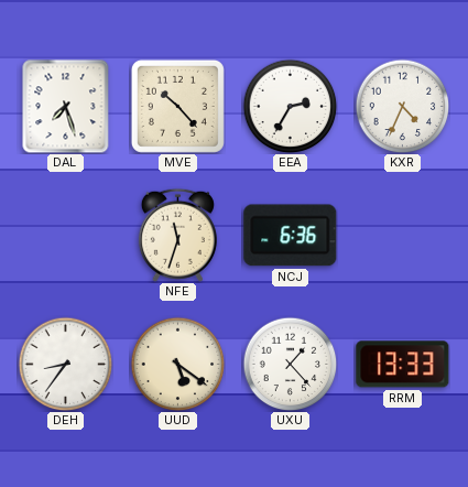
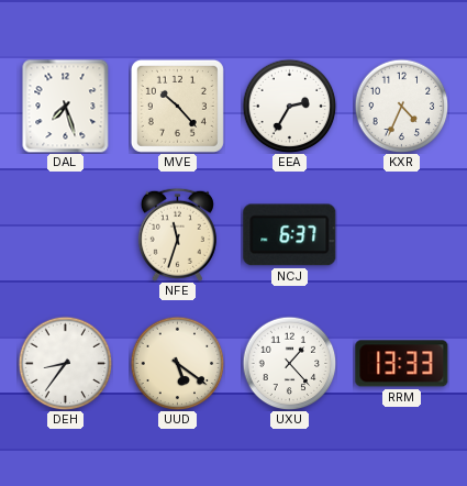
NCJ: 6:36 -> 6:37 (290, 235)
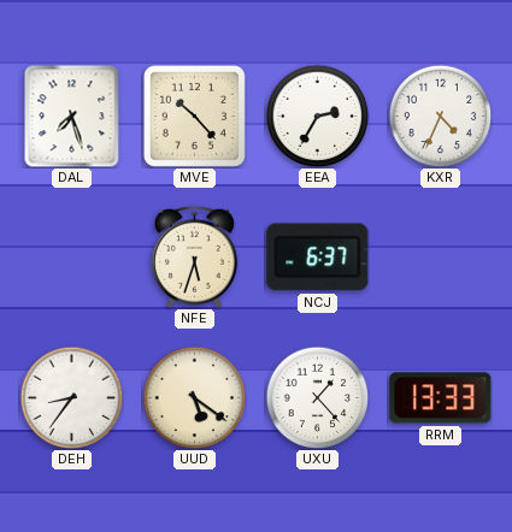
NFE: 11:33 -> 5:33 (194, 256)
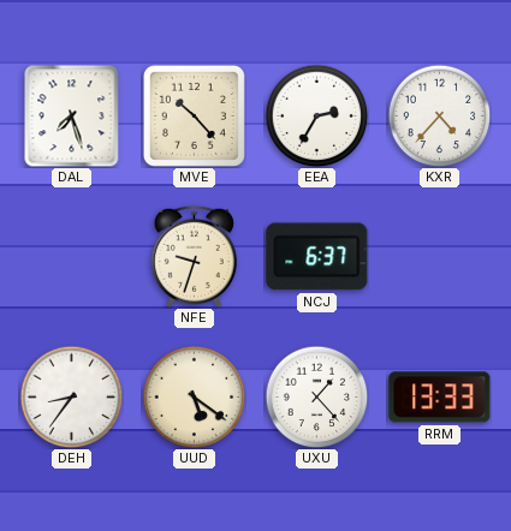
KXR: 4:34 -> 4:37 (439, 115)
NFE: 5:33 -> 9:33 (194, 256)
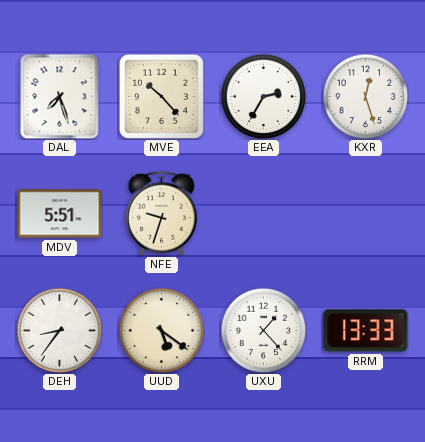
KXR: 4:37 -> 12:27 (365, 96)
MDV: none -> 5:51 (60, 214)
NCJ: 6:37 -> none (317, 257)
